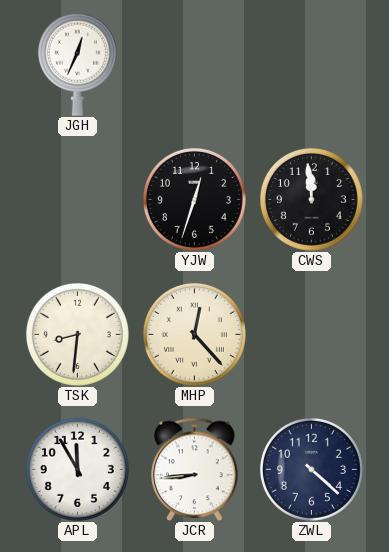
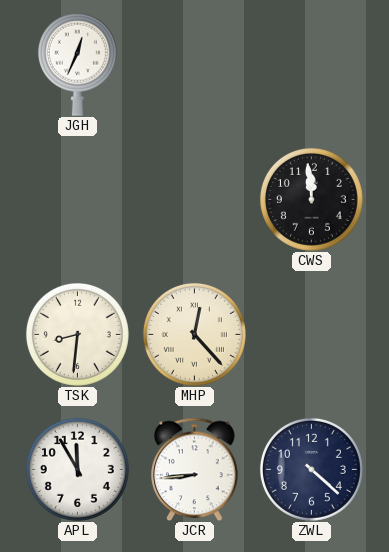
YJW: 12:33 -> none (194, 199)
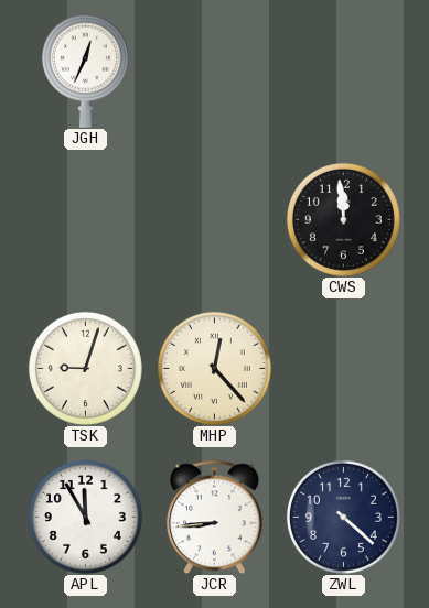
TSK: 8:31 -> 9:03 (85, 368)
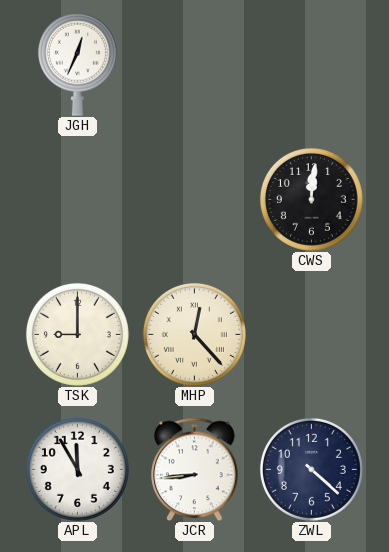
CWS: 11:59 -> 12:01 (311, 199)
TSK: 9:03 -> 9:00 (77, 334)
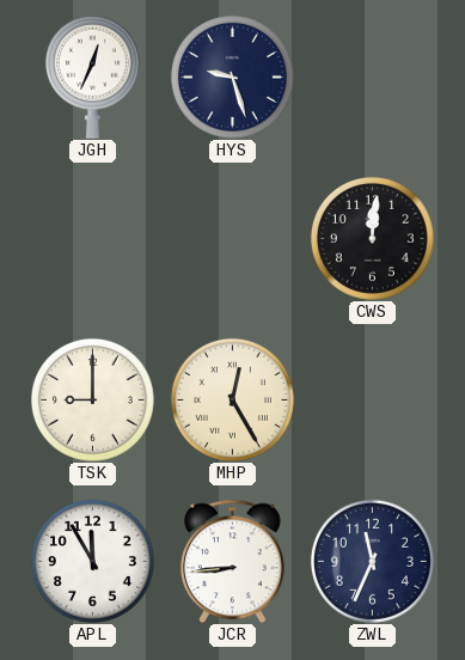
HYS: none -> 9:27 (232, 77)
MHP: 12:23 -> 12:25 (232, 399)
ZWL: 4:22 -> 11:34 (372, 561)
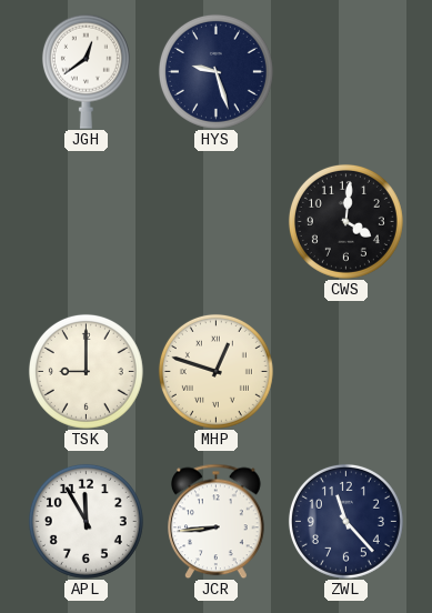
JGH: 12:34 -> 12:39 (86, 71)
CWS: 12:01 -> 4:01 (345, 221)
MHP: 12:25 -> 12:48 (215, 371)
ZWL: 11:34 -> 11:23 (345, 521)
